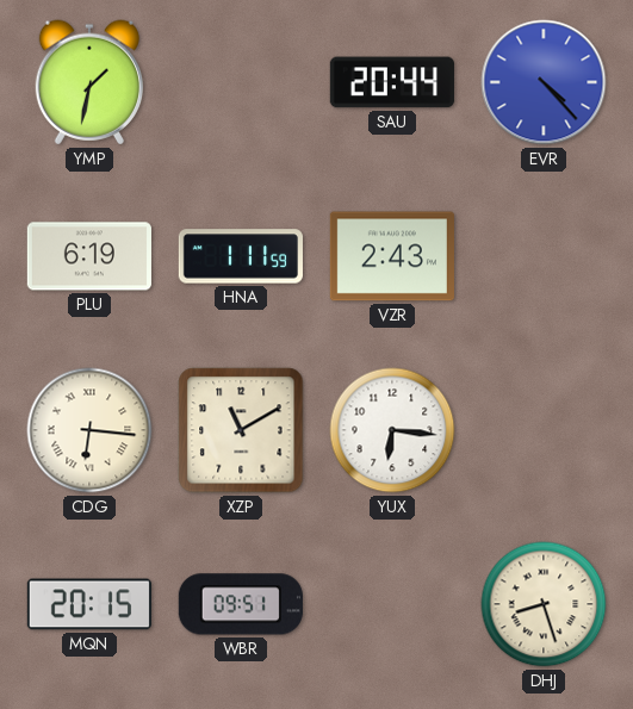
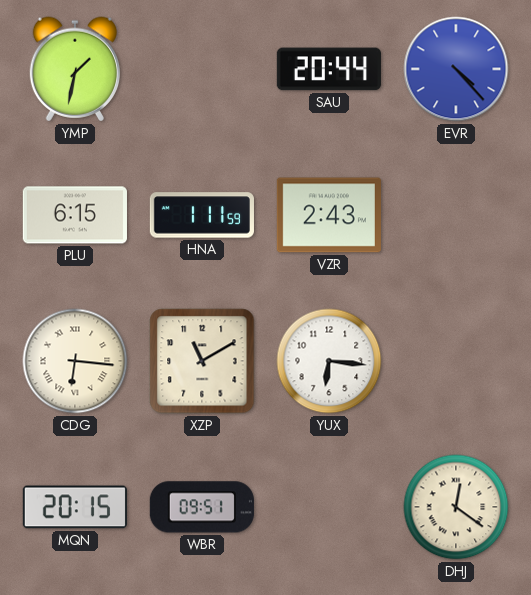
PLU: 6:19 -> 6:15 (75, 215)
DHJ: 8:27 -> 12:21 (456, 507)
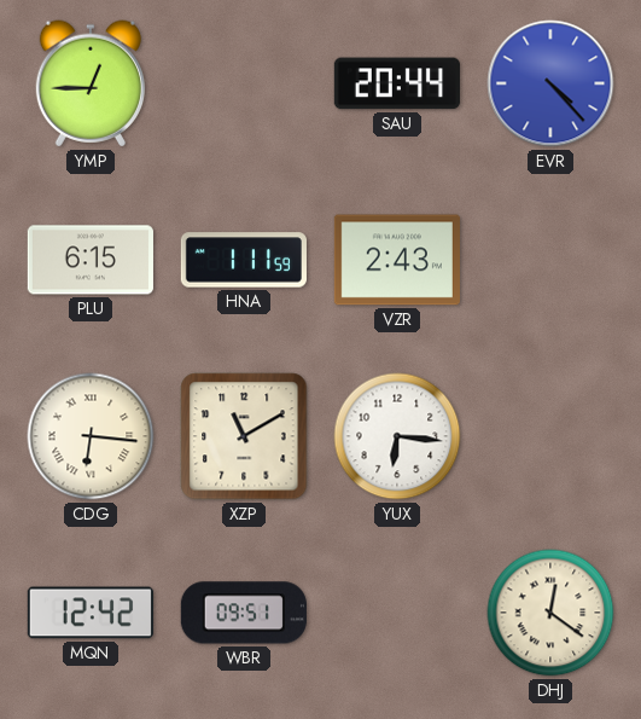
YMP: 1:32 -> 12:45 (89, 83)
MQN: 20:15 -> 12:42 (91, 613)
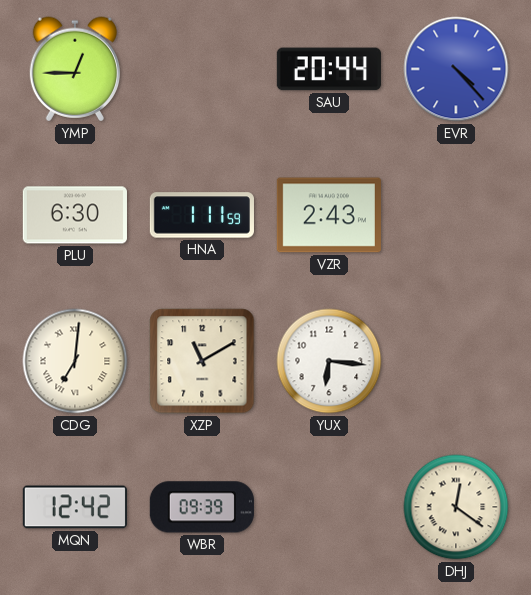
PLU: 6:15 -> 6:30 (75, 215)
CDG: 6:16 -> 7:01 (75, 361)
WBR: 09:51 -> 09:39 (202, 507)
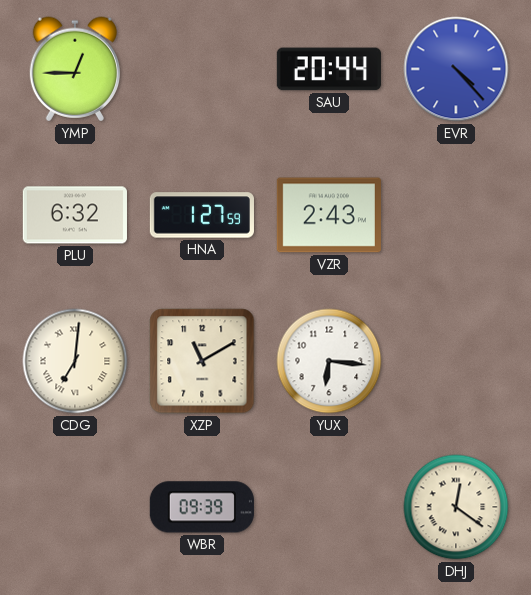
PLU: 6:30 -> 6:32 (75, 215)
HNA: 1:11 -> 1:27 (202, 215)
MQN: 12:42 -> none (75, 507)
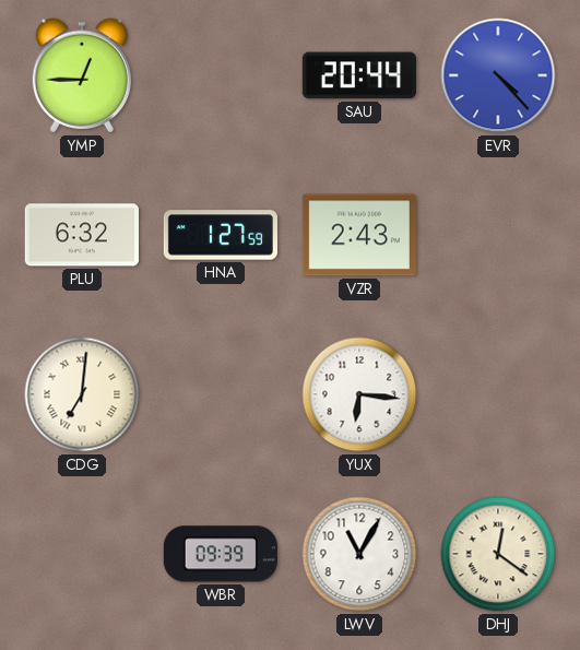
XZP: 11:10 -> none (202, 361)
LWV: none -> 11:05 (359, 554)
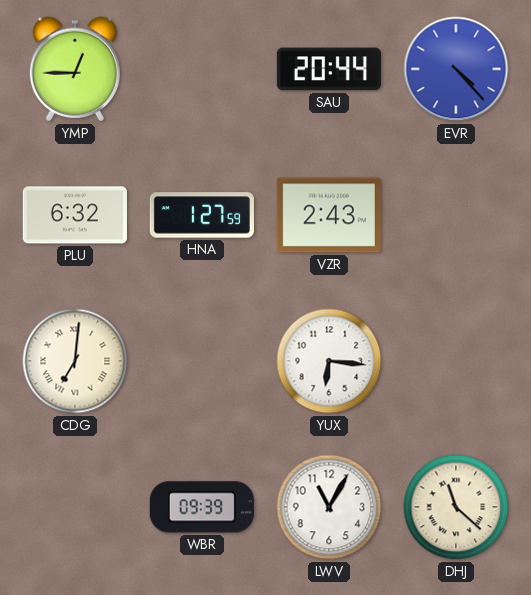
DHJ: 12:21 -> 11:22 (456, 507)
